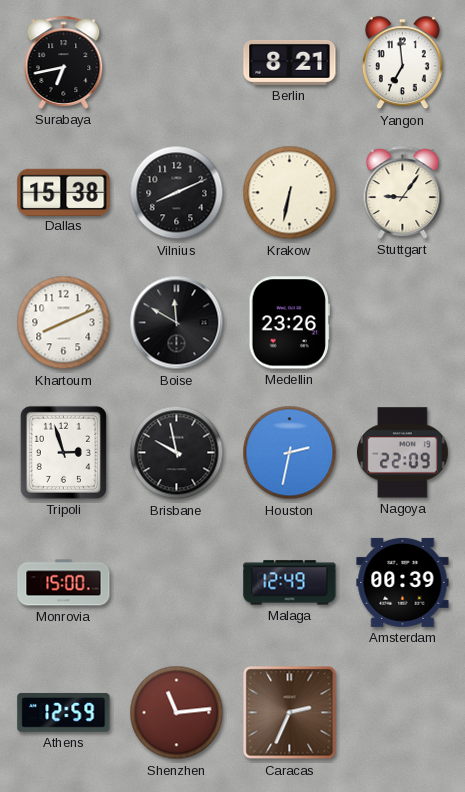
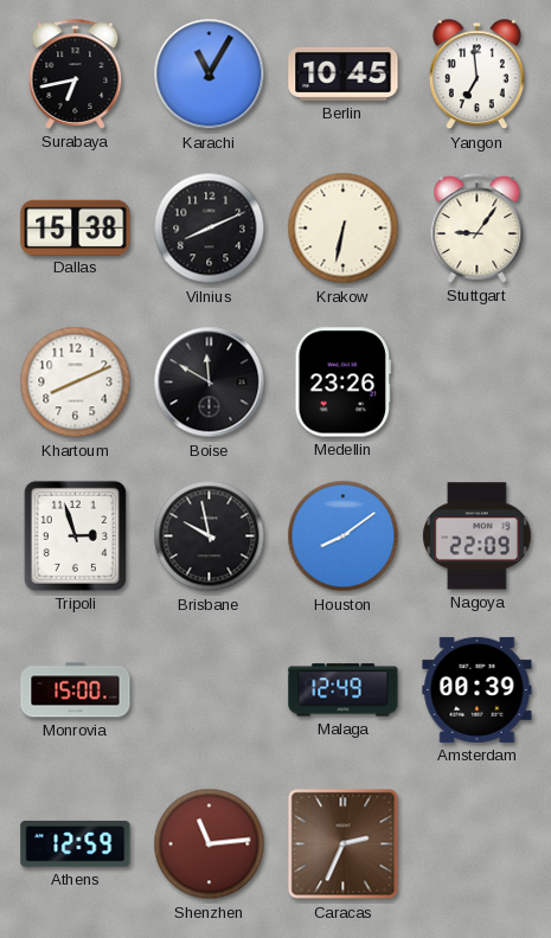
Karachi: none -> 11:05 (210, 75)
Berlin: 8:21 -> 10:45 (344, 73)
Houston: 2:32 -> 8:09 (344, 537)
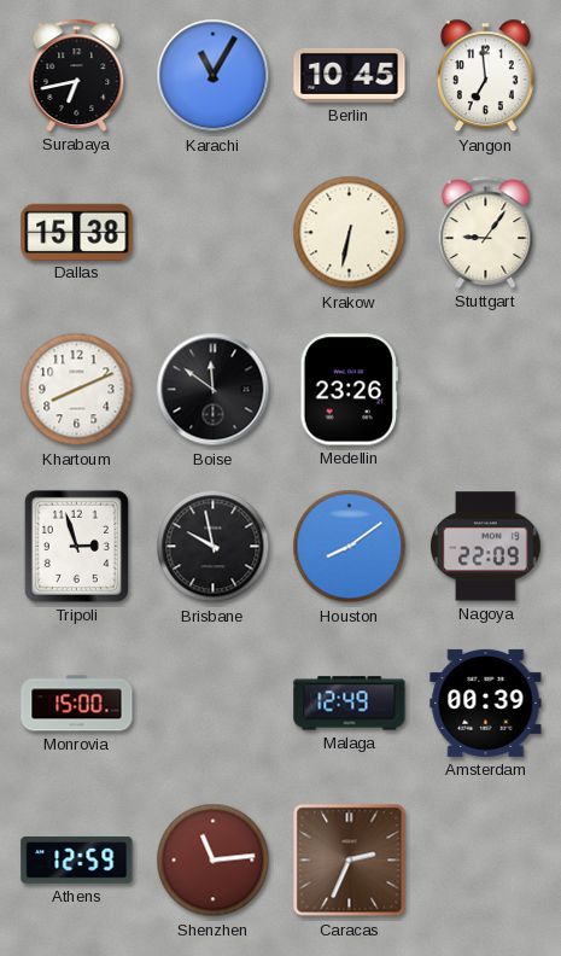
Vilnius: 8:11 -> none (210, 229)
Boise: 11:50 -> 11:51 (214, 390)
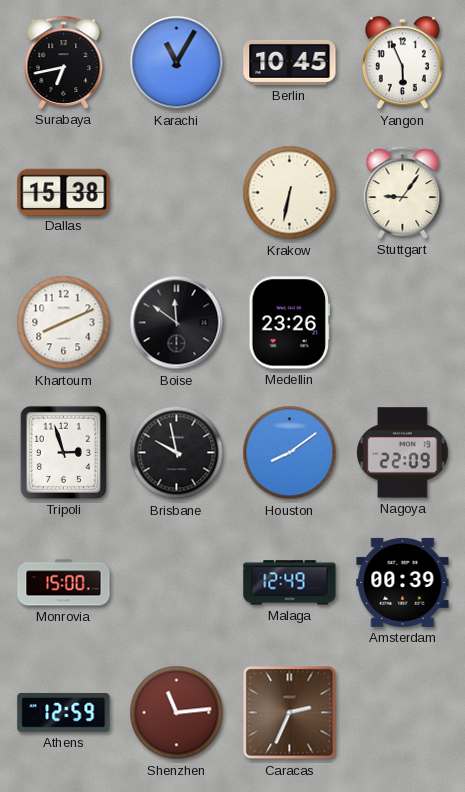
Yangon: 6:59 -> 5:56 (402, 63)
